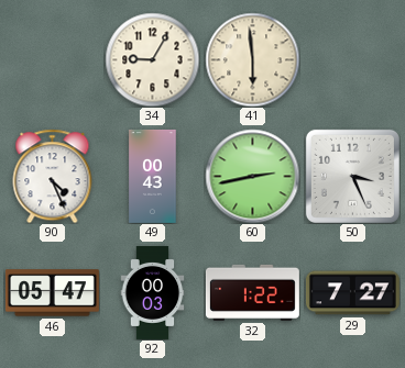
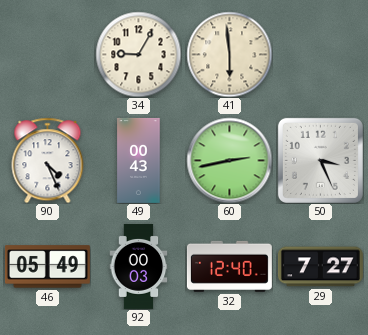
46: 05:47 -> 05:49 (47, 267)
32: 1:22 -> 12:40 (229, 266)
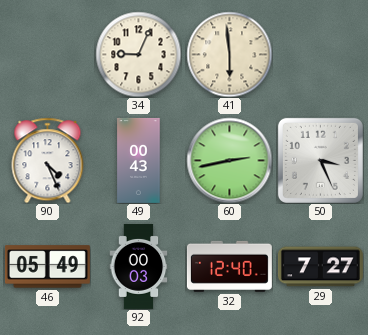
34: 9:05 -> 9:04 (138, 54)
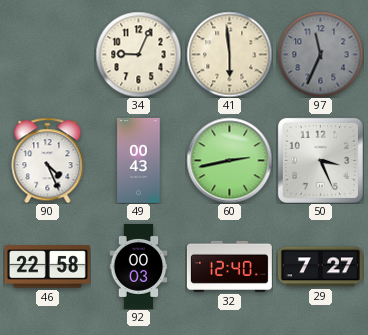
97: none -> 11:34 (320, 54)
46: 05:49 -> 22:58 (47, 267)
